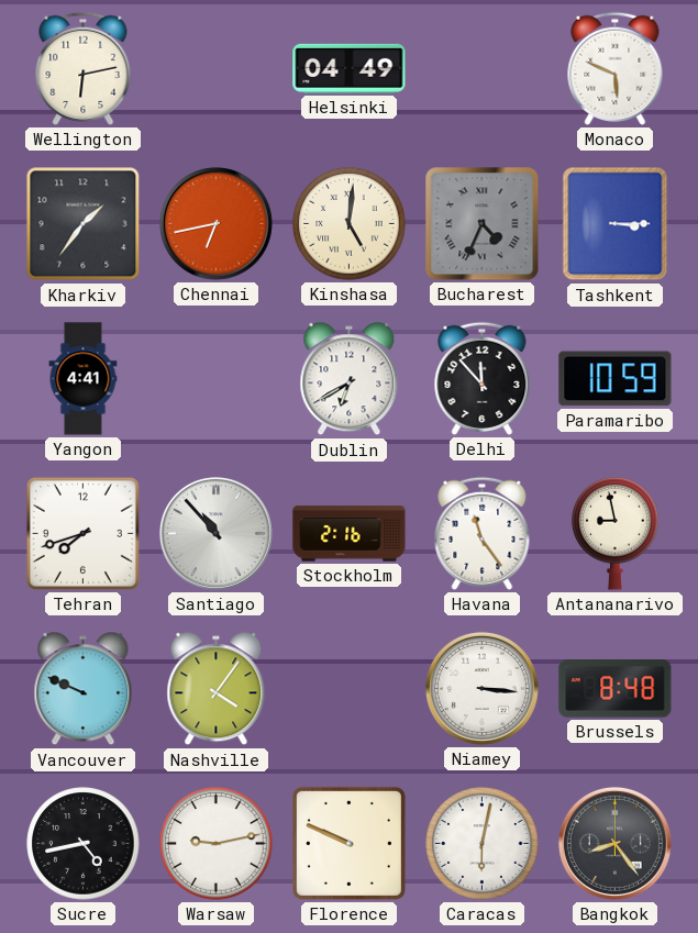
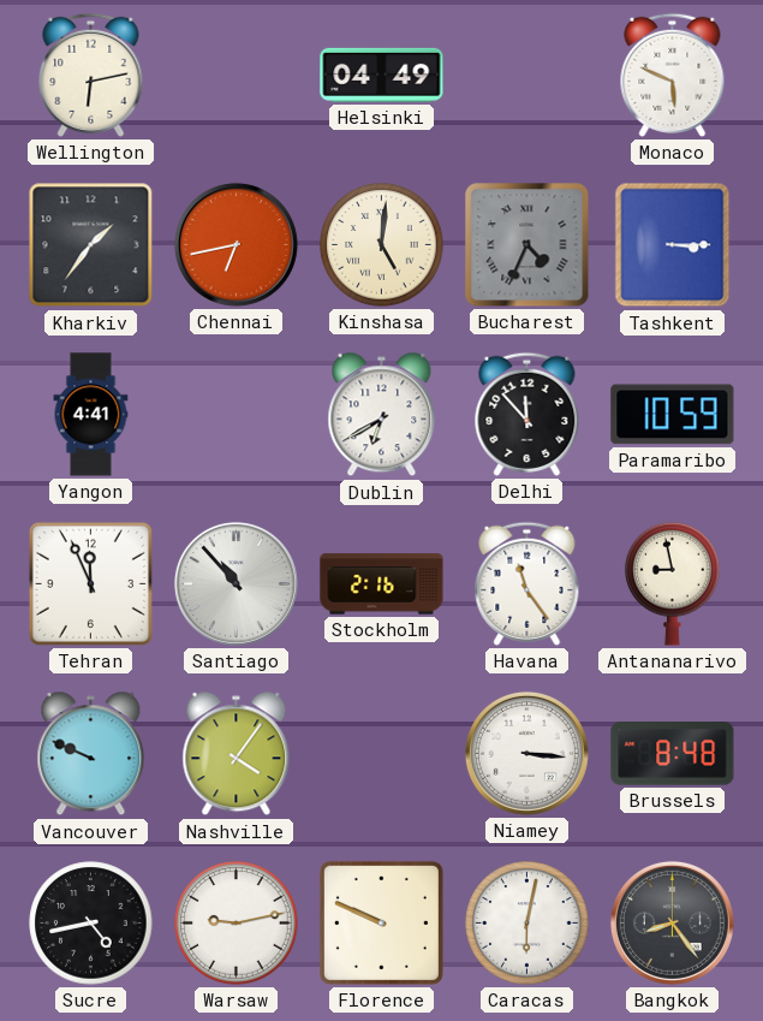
Tehran: 7:42 -> 11:56 (90, 583)
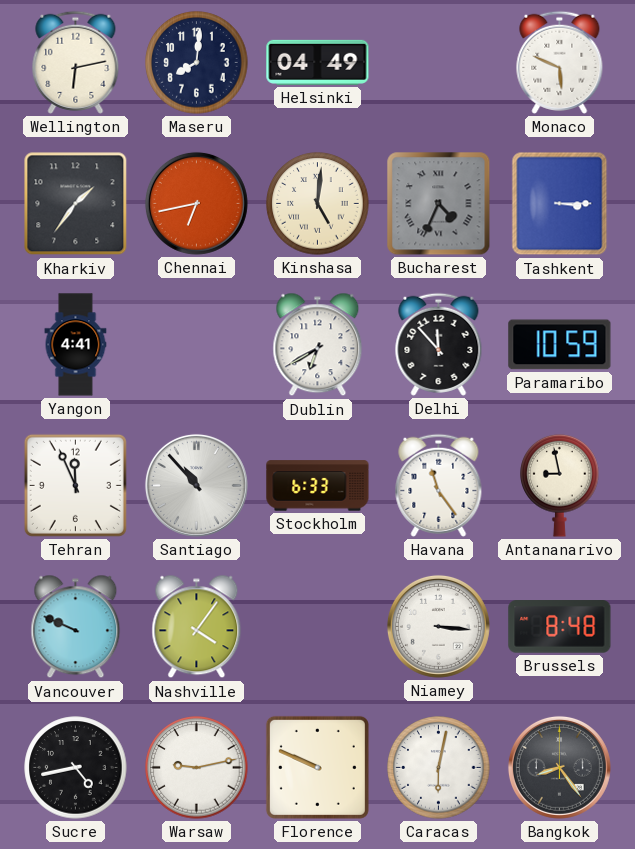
Maseru: none -> 8:01 (197, 63)
Stockholm: 2:16 -> 6:33 (318, 486)
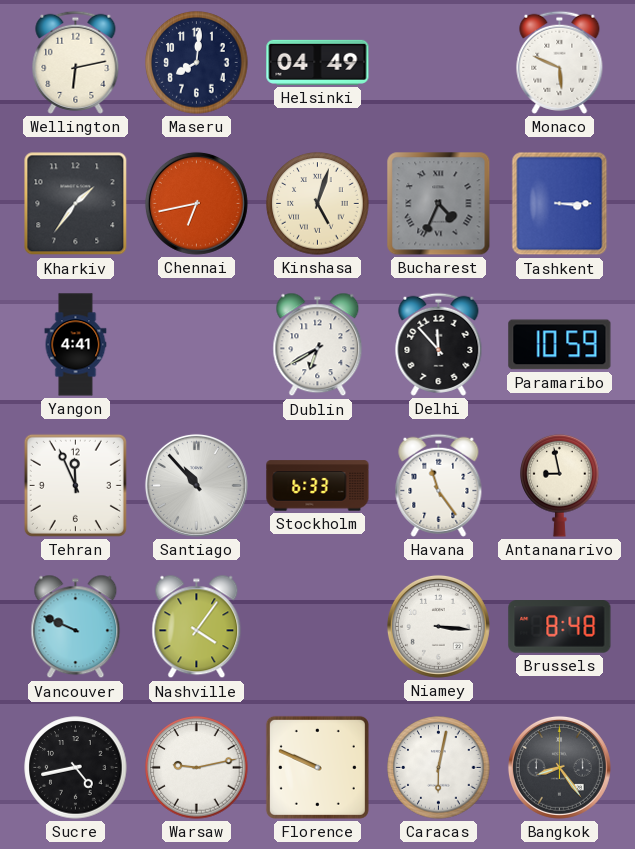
Kinshasa: 5:01 -> 5:03 (318, 204)
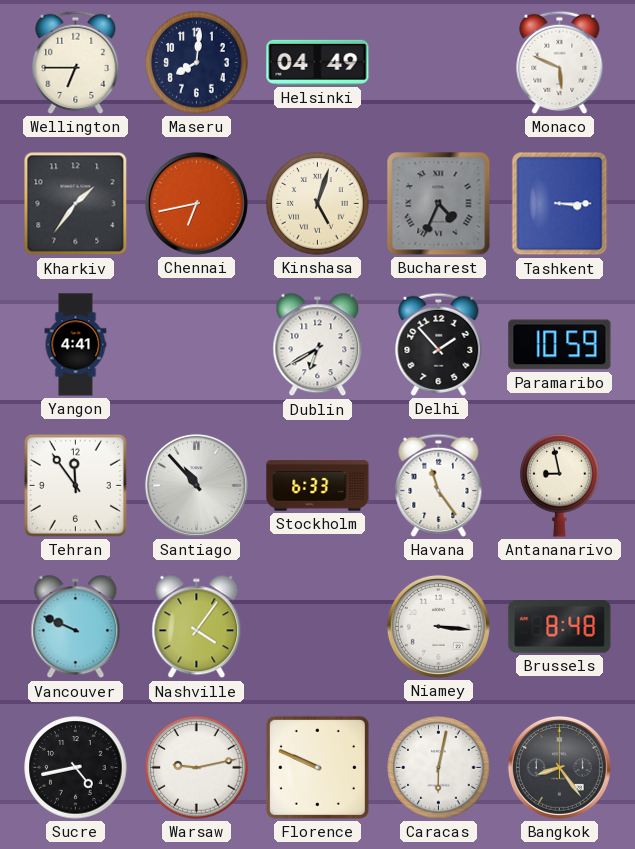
Wellington: 6:13 -> 6:45 (76, 62)
Delhi: 11:53 -> 1:53 (439, 344)
Tehran: 11:56 -> 11:54 (75, 485)
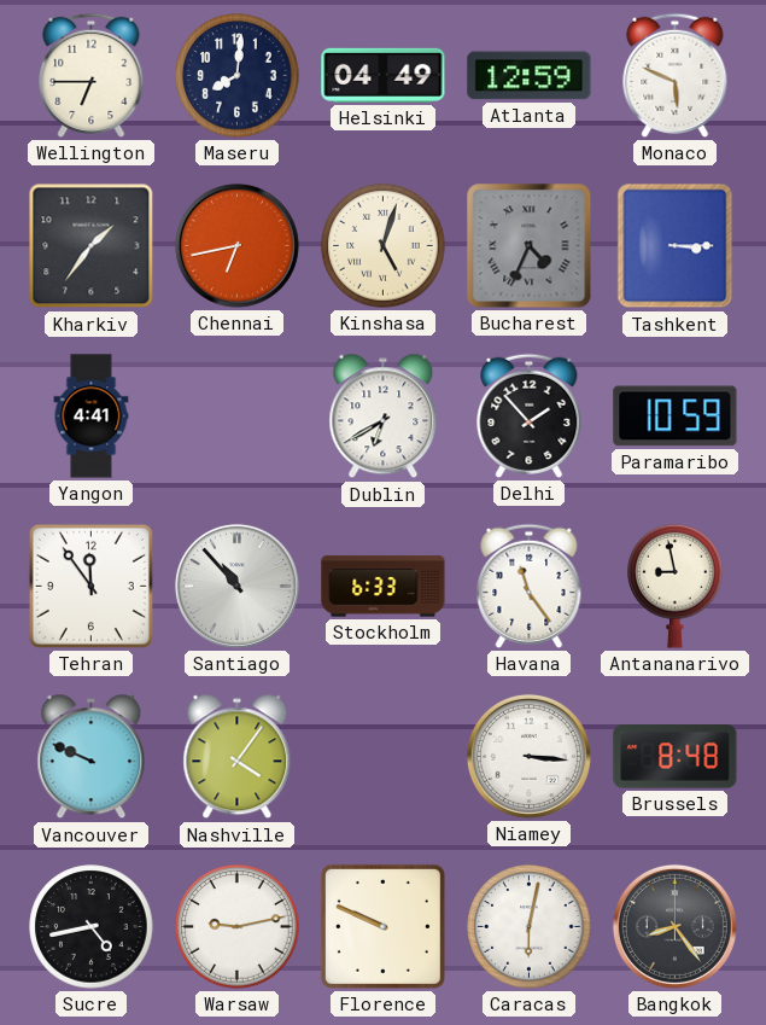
Atlanta: none -> 12:59 (530, 76)
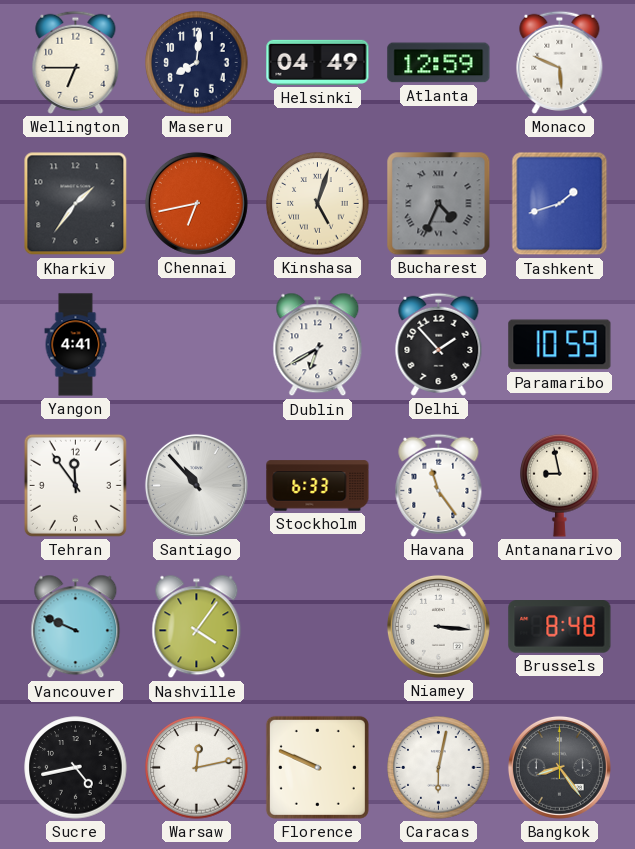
Tashkent: 3:15 -> 1:42 (560, 204)
Warsaw: 9:13 -> 12:13 (197, 768)
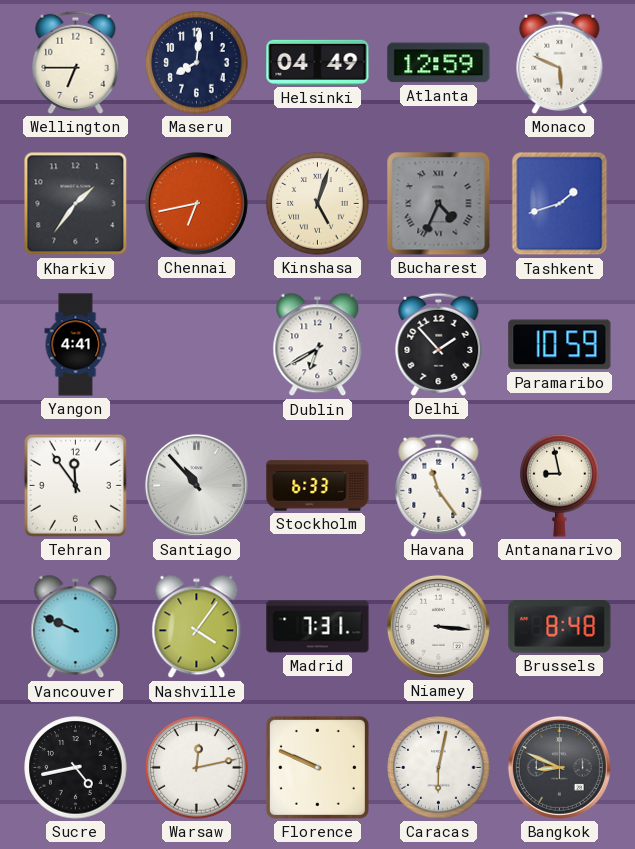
Madrid: none -> 7:31 (318, 627)
Bangkok: 8:24 -> 8:49 (559, 767)
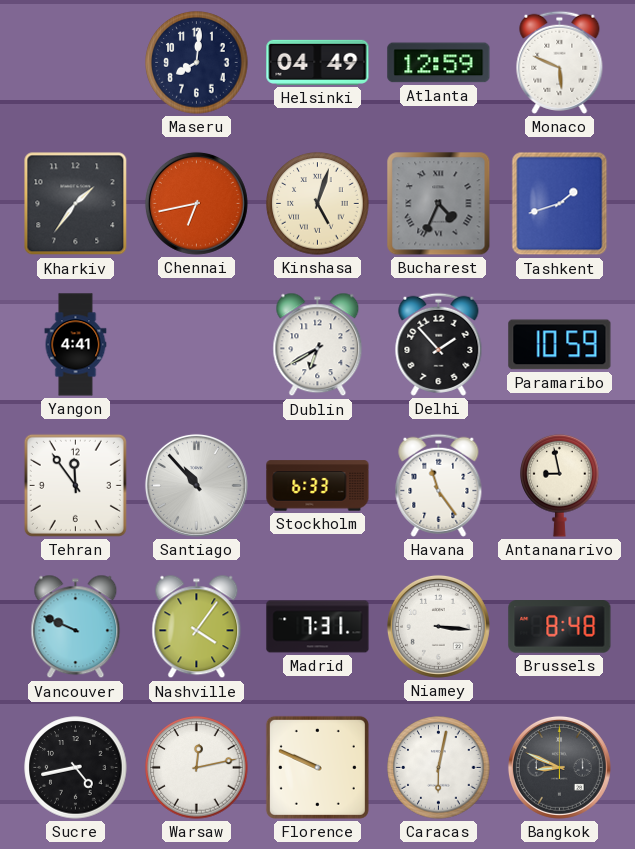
Wellington: 6:45 -> none (76, 62)
